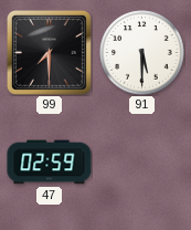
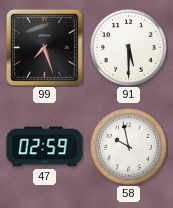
99: 7:30 -> 7:27 (44, 47)
58: none -> 9:58 (129, 147)
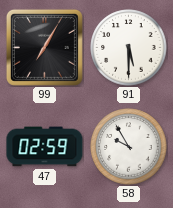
99: 7:27 -> 7:05 (44, 47)
58: 9:58 -> 9:55 (129, 147)
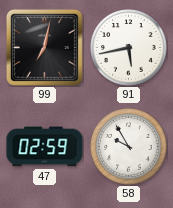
99: 7:05 -> 7:02 (44, 47)
91: 5:30 -> 5:43 (129, 48)
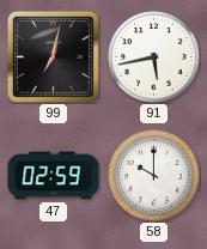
58: 9:55 -> 10:00 (154, 176)
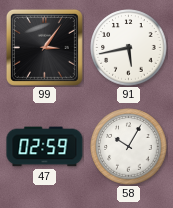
99: 7:02 -> 3:06 (44, 47)
58: 10:00 -> 10:05 (129, 147)
